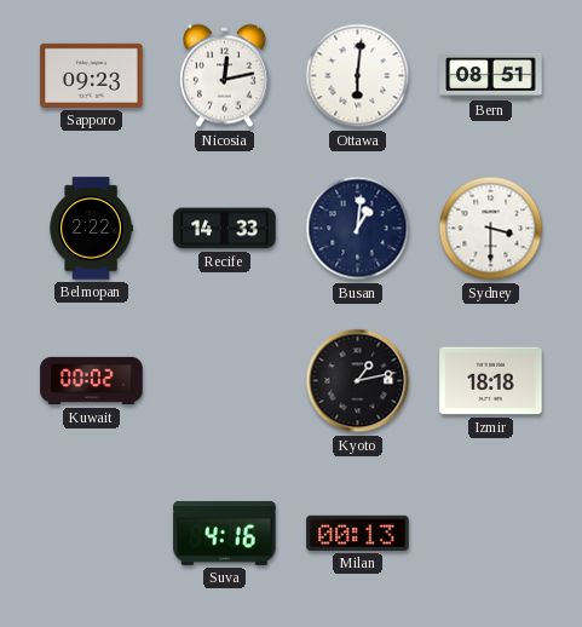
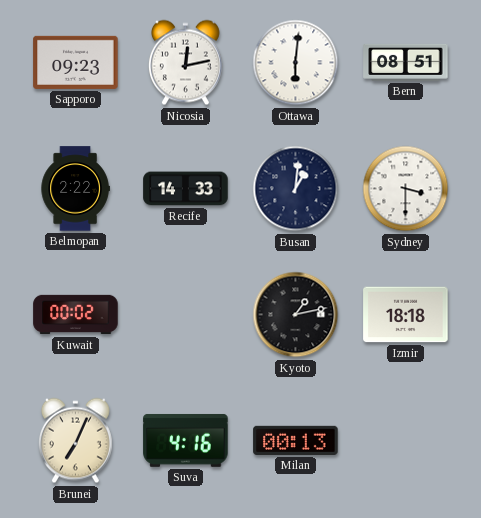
Brunei: none -> 7:04 (75, 441)
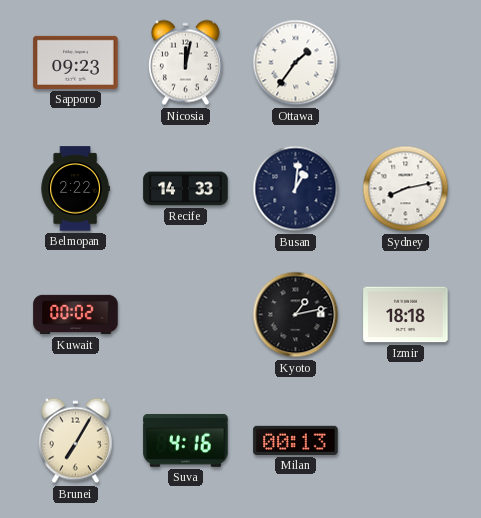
Nicosia: 12:13 -> 12:02 (185, 63)
Ottawa: 6:01 -> 1:36 (296, 63)
Bern: 08:51 -> none (406, 62)
Sydney: 3:30 -> 8:13 (406, 189)
Brunei: 7:04 -> 7:05 (75, 441)
